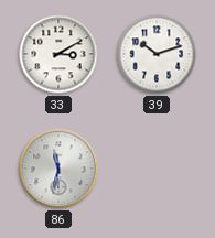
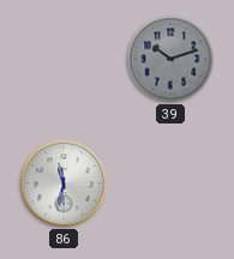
33: 3:10 -> none (58, 54)
39 dial: white -> grey (170, 59)
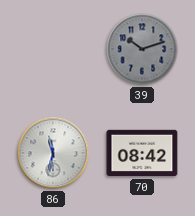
70: none -> 08:42 (142, 153)
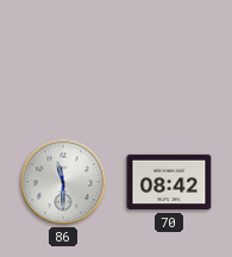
39: 10:12 -> none (142, 49)
86: 11:32 -> 11:30 (63, 182)
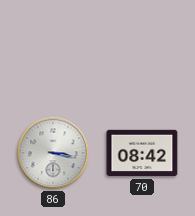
86: 11:30 -> 3:17 (53, 153)
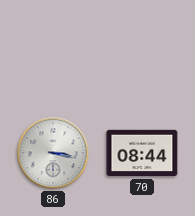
70: 08:42 -> 08:44 (142, 153)
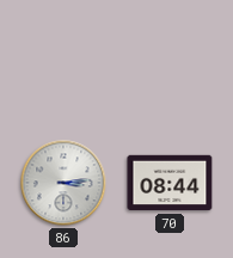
86: 3:17 -> 3:14 (63, 183)
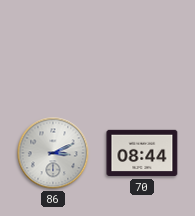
86: 3:14 -> 3:11 (53, 153)
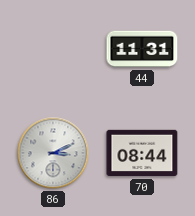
44: none -> 11:31 (142, 49)
